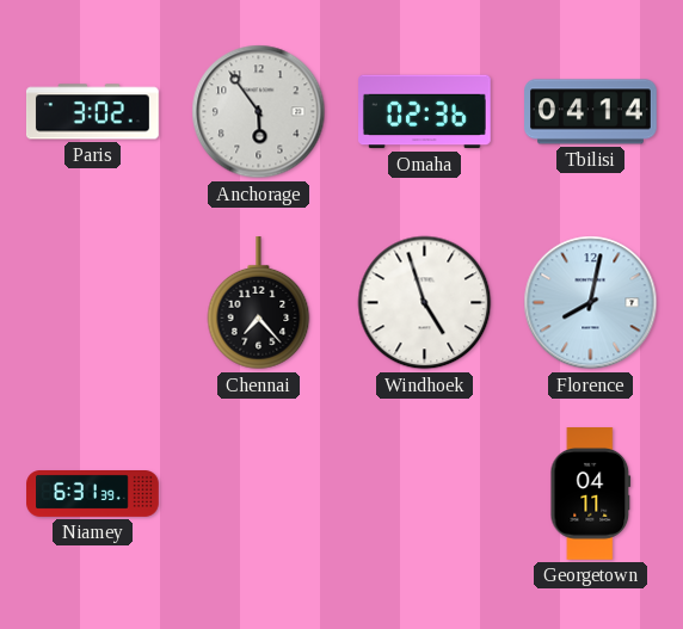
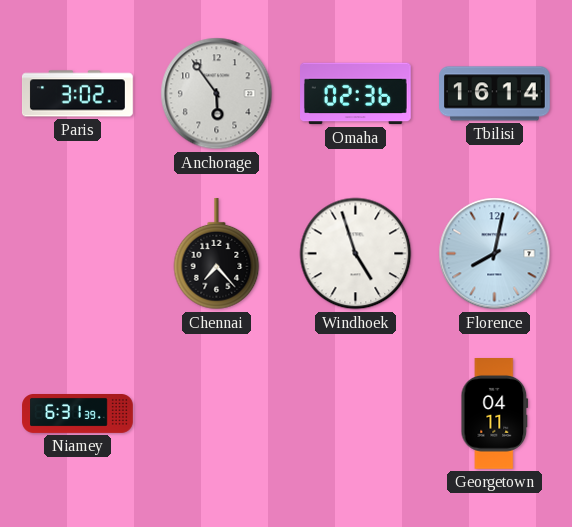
Tbilisi: 04:14 -> 16:14 (495, 94)
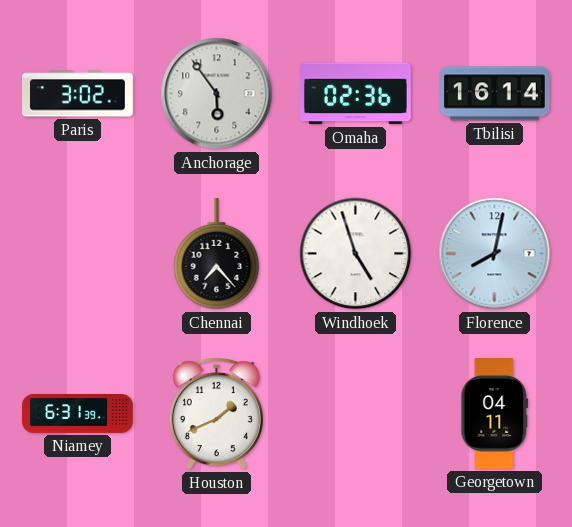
Houston: none -> 1:41 (216, 414)
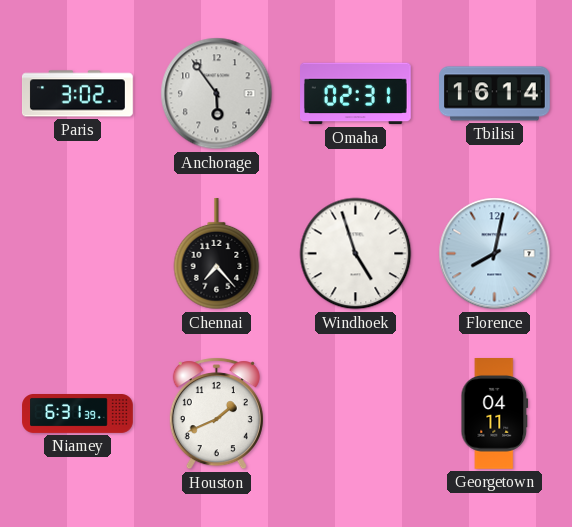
Omaha: 02:36 -> 02:31 (356, 94)
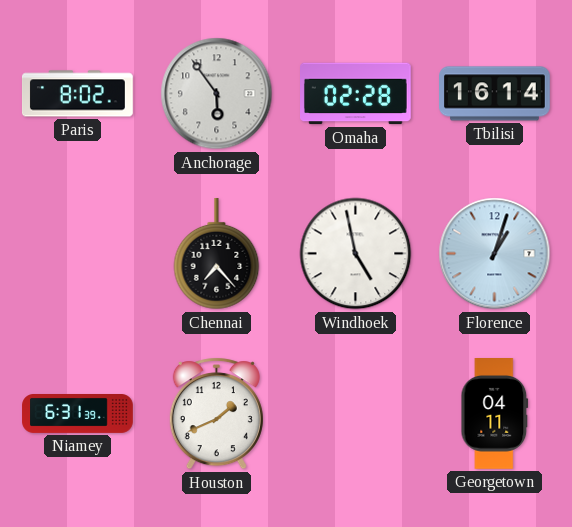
Paris: 3:02 -> 8:02 (78, 94)
Omaha: 02:31 -> 02:28 (356, 94)
Windhoek: 4:57 -> 4:58 (356, 254)
Florence: 8:02 -> 1:03 (495, 254)
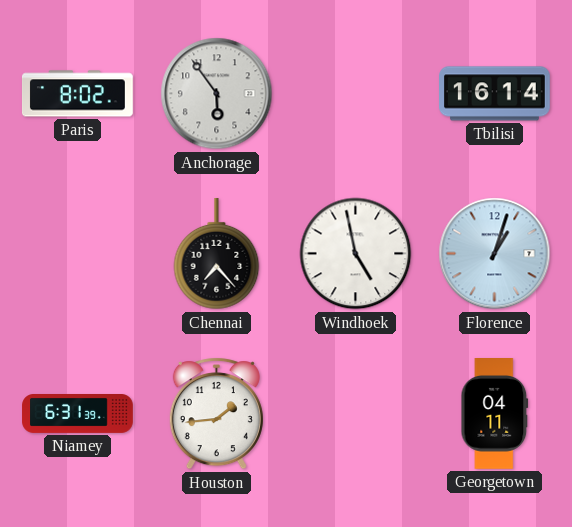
Omaha: 02:28 -> none (356, 94)
Houston: 1:41 -> 1:44 (216, 414)
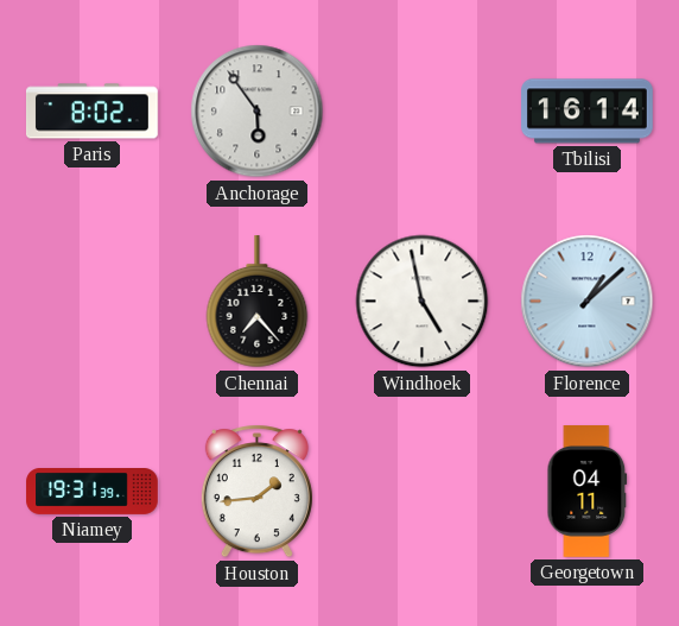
Florence: 1:03 -> 1:08 (588, 302)
Niamey: 6:31 -> 19:31 (93, 492)
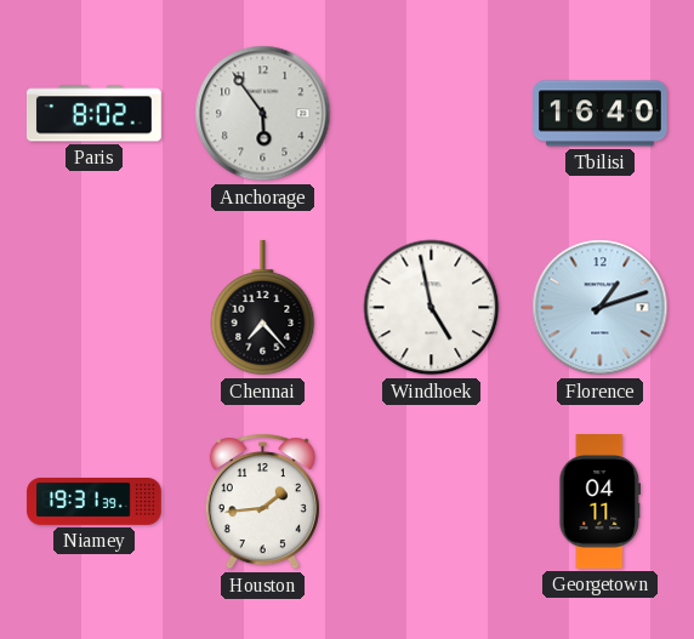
Tbilisi: 16:14 -> 16:40 (601, 114)
Florence: 1:08 -> 1:12 (601, 308)
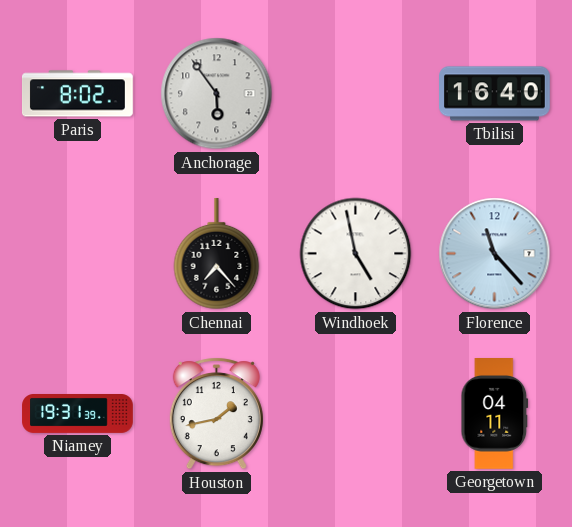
Florence: 1:12 -> 11:23 (495, 254)
Houston: 1:44 -> 1:43 (216, 414)
